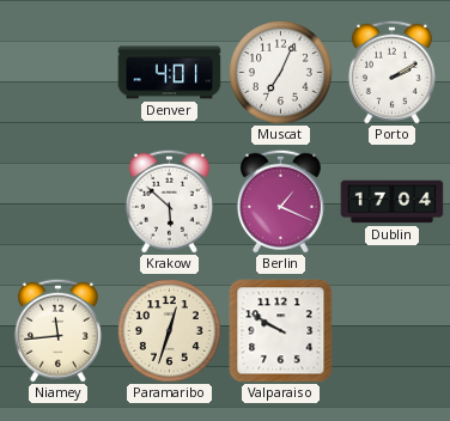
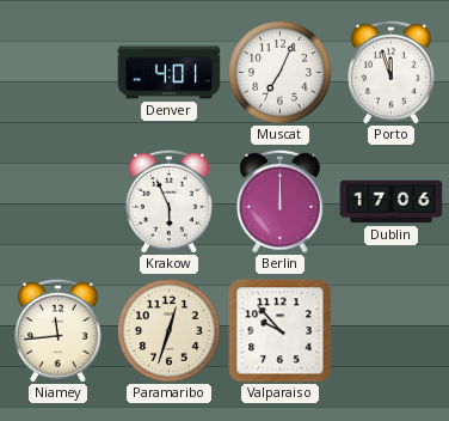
Porto: 2:10 -> 11:57 (390, 72)
Krakow: 5:52 -> 5:56 (168, 201)
Berlin: 1:19 -> 12:00 (279, 201)
Dublin: 17:04 -> 17:06 (392, 202)
Valparaiso: 9:50 -> 9:53 (281, 331)
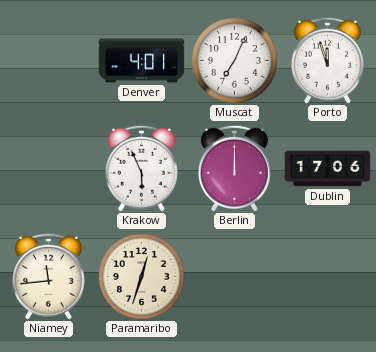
Valparaiso: 9:53 -> none (281, 331)
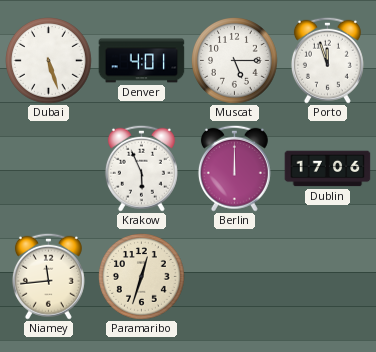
Dubai: none -> 5:27 (49, 61)
Muscat: 7:04 -> 5:15 (235, 61)
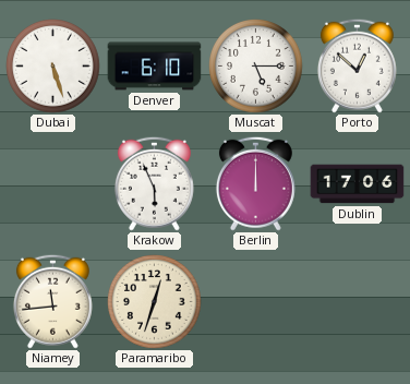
Denver: 4:01 -> 6:10 (155, 67)
Porto: 11:57 -> 12:52 (357, 65)
